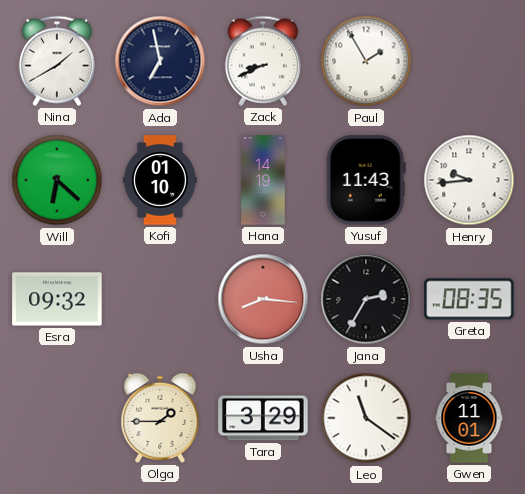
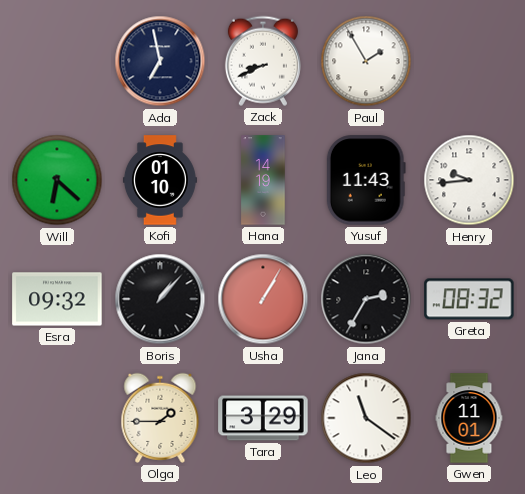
Nina: 1:40 -> none (57, 61)
Boris: none -> 1:07 (160, 299)
Usha: 8:16 -> 1:05 (263, 299)
Greta: 08:35 -> 08:32 (469, 299)
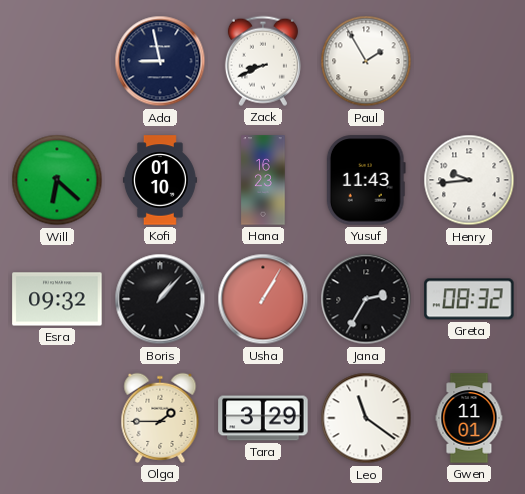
Ada: 6:58 -> 8:58 (160, 61)
Hana: 14:19 -> 16:23 (263, 180)
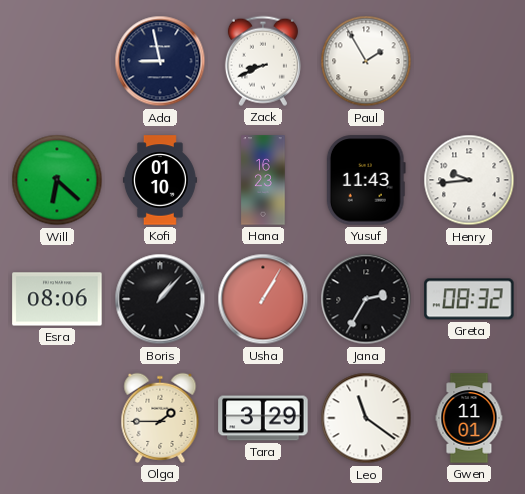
Esra: 09:32 -> 08:06 (57, 299)
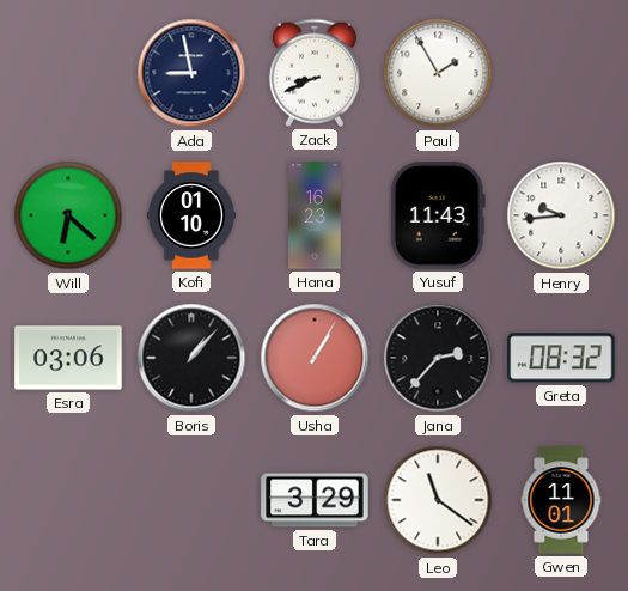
Esra: 08:06 -> 03:06 (68, 358)
Jana: 2:35 -> 2:37 (438, 358)
Olga: 1:45 -> none (160, 418)
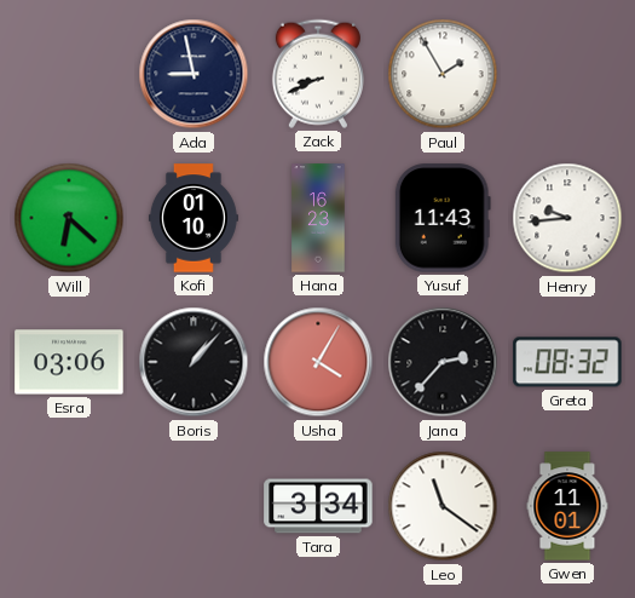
Usha: 1:05 -> 4:05 (318, 362)
Tara: 3:29 -> 3:34 (318, 506)
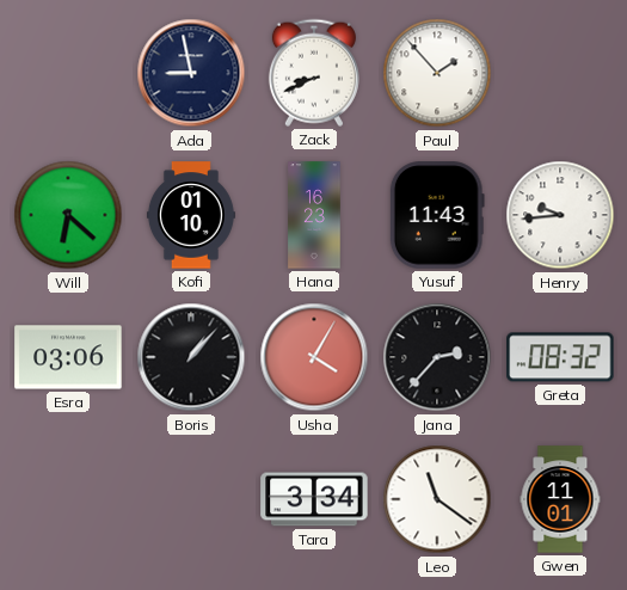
Paul: 1:55 -> 1:53 (437, 73)
